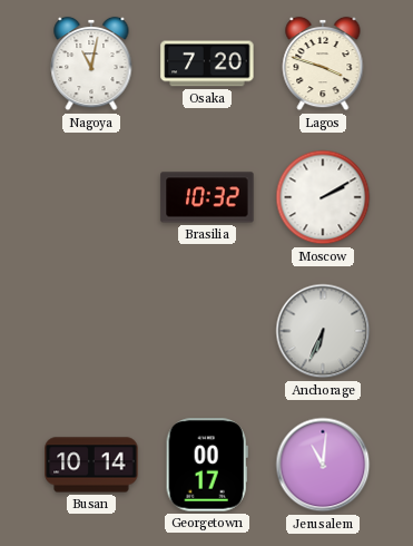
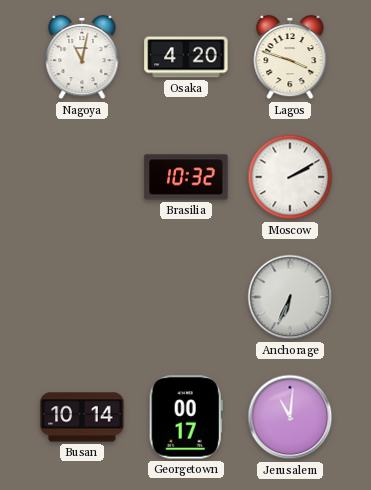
Osaka: 7:20 -> 4:20 (186, 57)
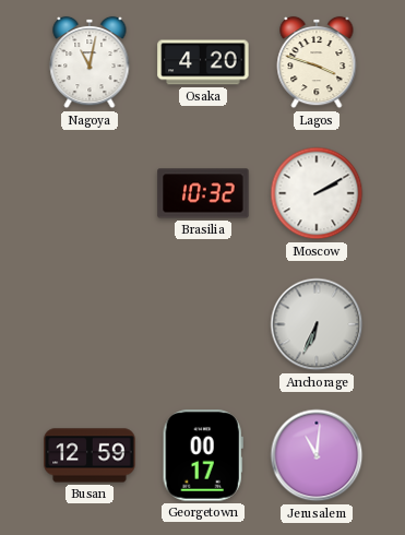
Busan: 10:14 -> 12:59 (90, 455)
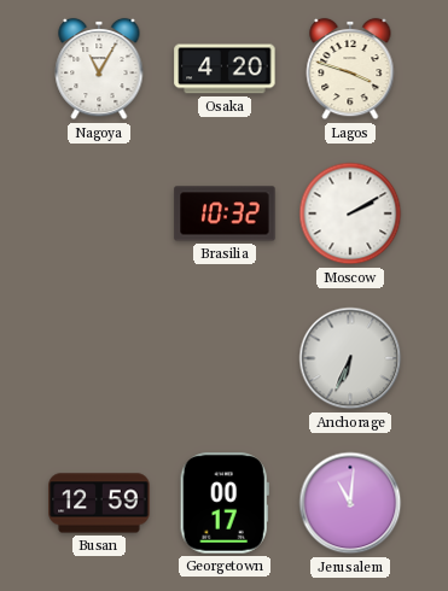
Nagoya: 11:02 -> 11:05 (99, 69)
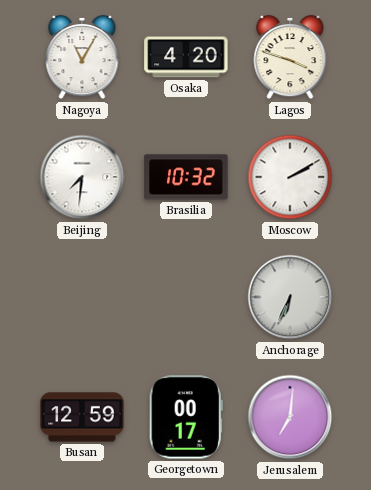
Beijing: none -> 7:31 (82, 177)
Jerusalem: 11:01 -> 7:01 (290, 417)
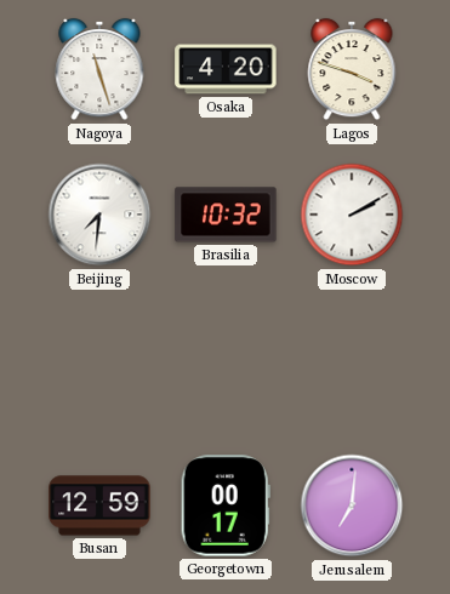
Nagoya: 11:05 -> 11:27 (99, 69)
Anchorage: 6:34 -> none (290, 297)
